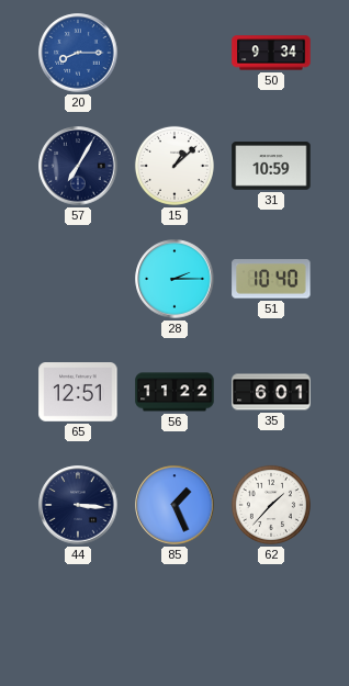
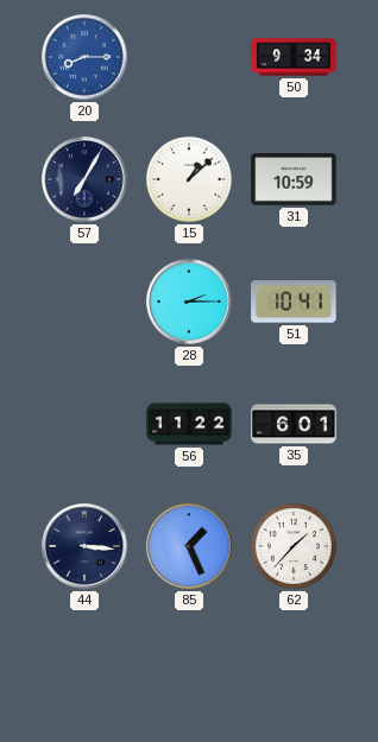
51: 10:40 -> 10:41 (294, 302)
65: 12:51 -> none (78, 393)
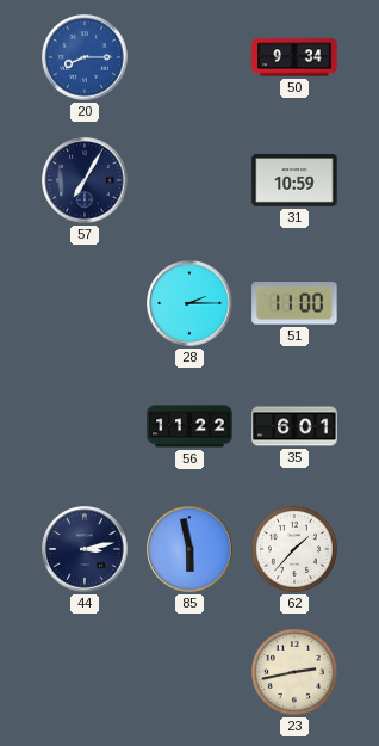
15: 1:08 -> none (189, 179)
51: 10:41 -> 11:00 (294, 303)
44: 3:16 -> 3:13 (85, 549)
85: 1:26 -> 5:58 (189, 549)
23: none -> 2:43 (294, 672)
